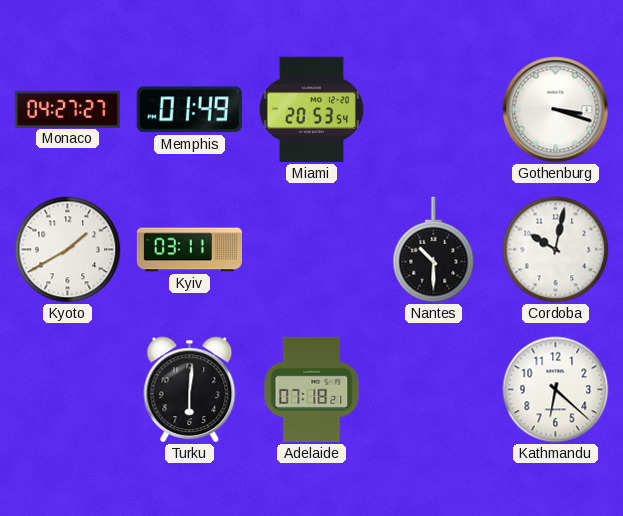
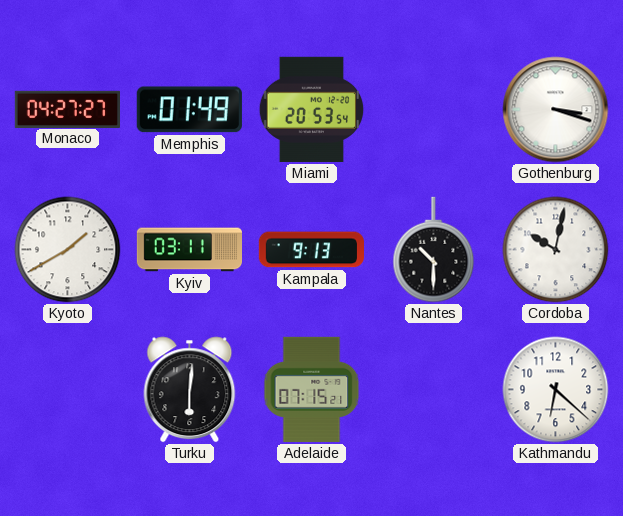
Kampala: none -> 9:13 (311, 250)
Adelaide: 07:18 -> 07:15 (312, 389)
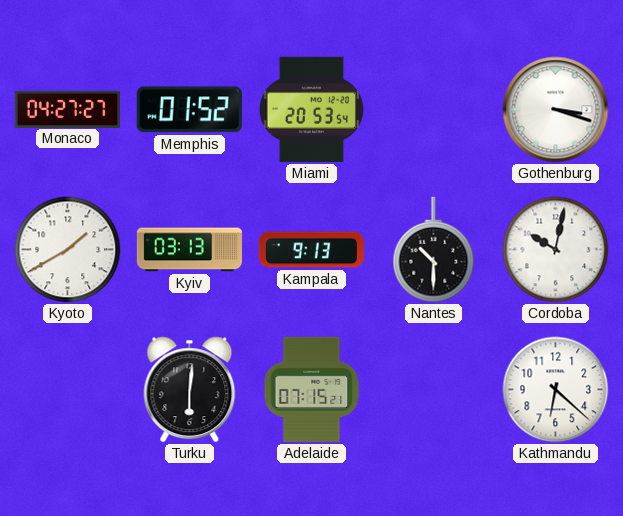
Memphis: 01:49 -> 01:52 (189, 110)
Kyiv: 03:11 -> 03:13 (189, 250)
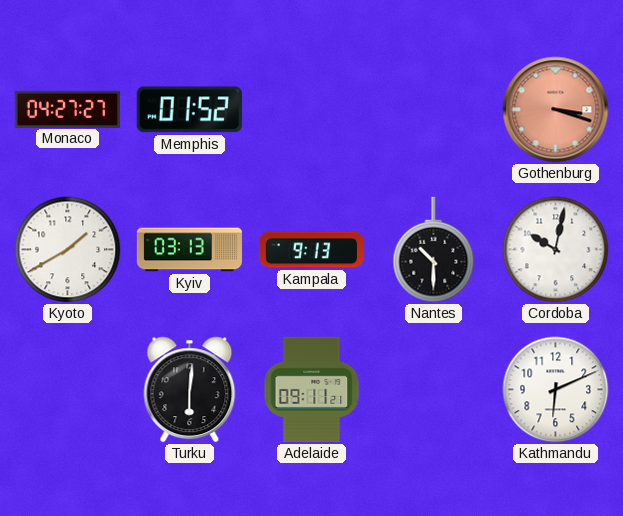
Miami: 20:53 -> none (312, 109)
Gothenburg dial: white -> salmon (556, 110)
Adelaide: 07:15 -> 09:11 (312, 389)
Kathmandu: 6:22 -> 6:11 (556, 390)
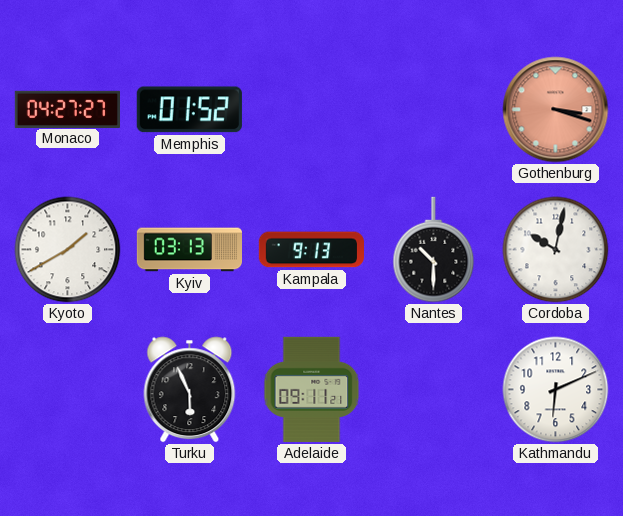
Turku: 6:01 -> 5:56 (190, 390)
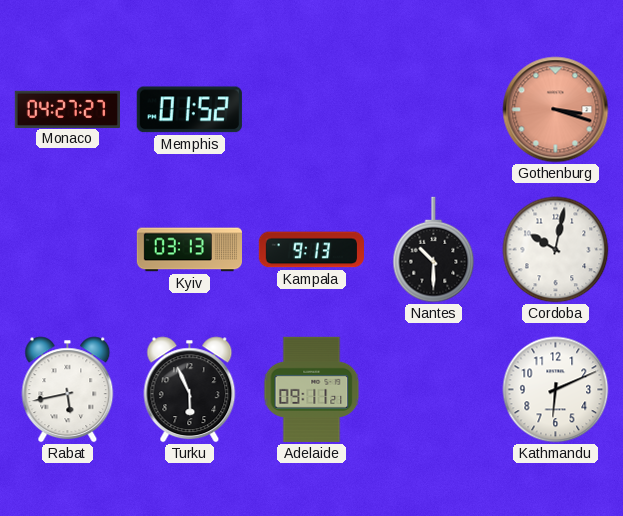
Kyoto: 1:40 -> none (68, 250)
Rabat: none -> 5:43 (68, 390)
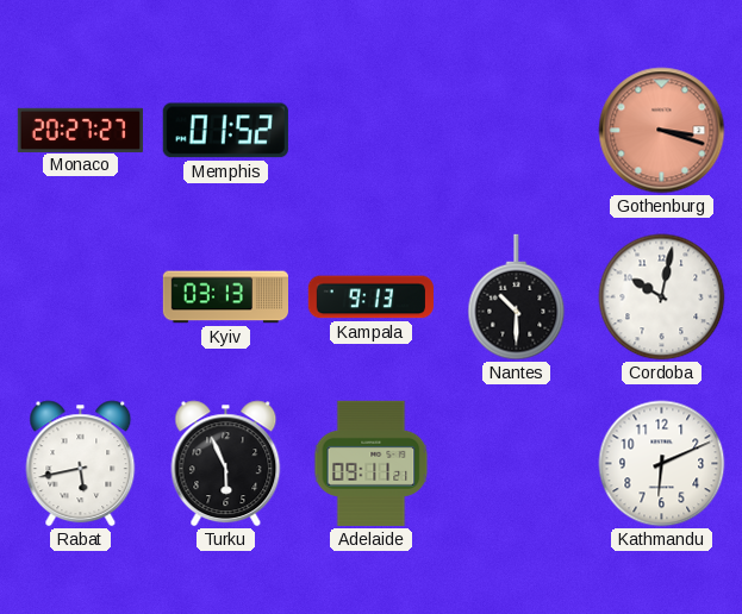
Monaco: 04:27 -> 20:27 (80, 130)
